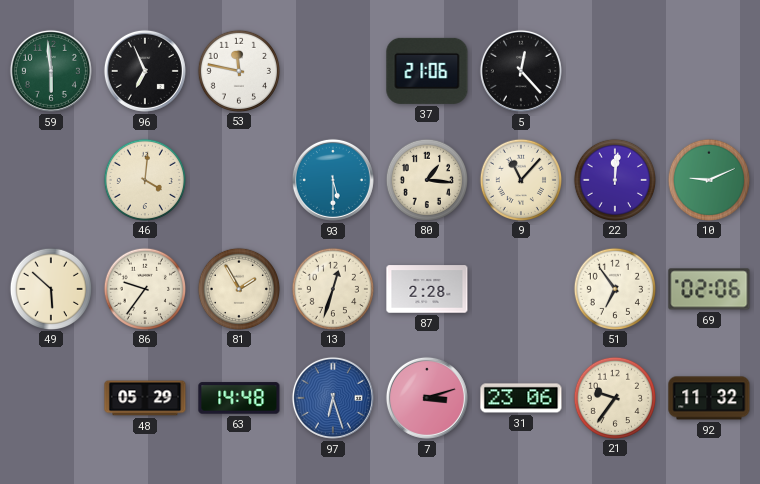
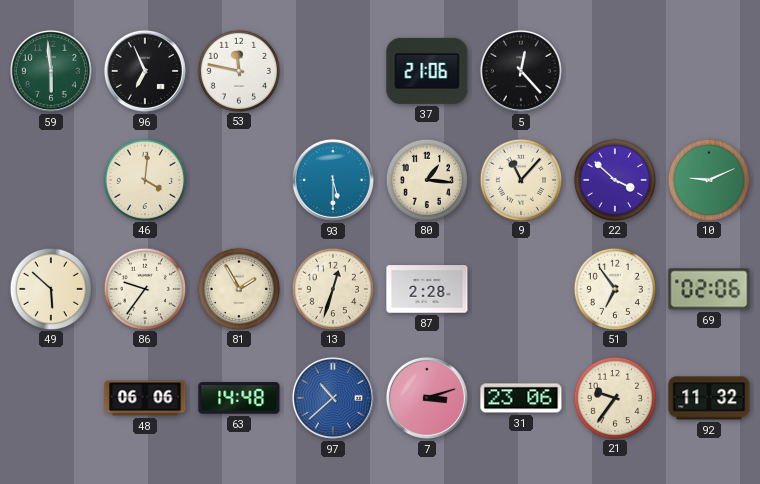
22: 12:01 -> 3:52 (614, 179)
48: 05:29 -> 06:06 (145, 398)
97: 6:27 -> 10:38 (333, 398)
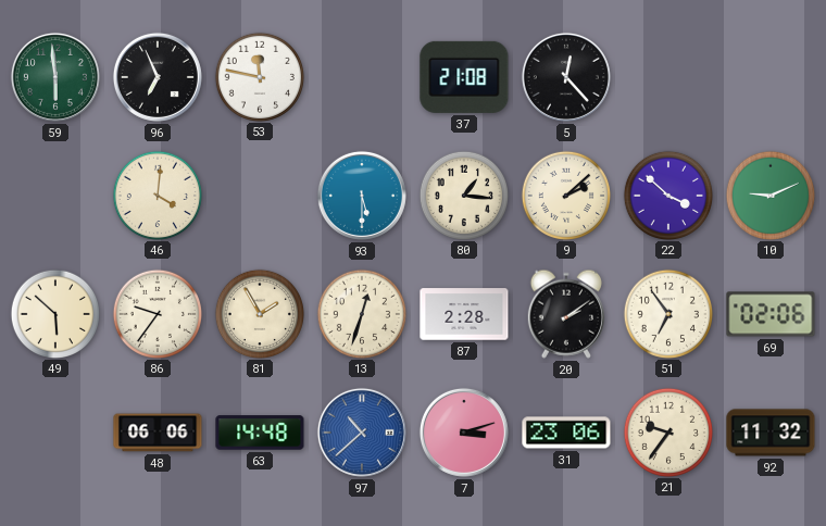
37: 21:06 -> 21:08 (464, 77)
9: 11:07 -> 2:08 (565, 195)
20: none -> 2:09 (566, 314)
